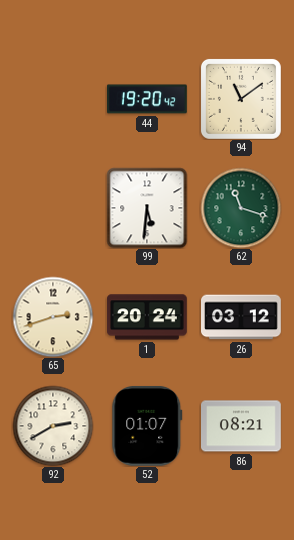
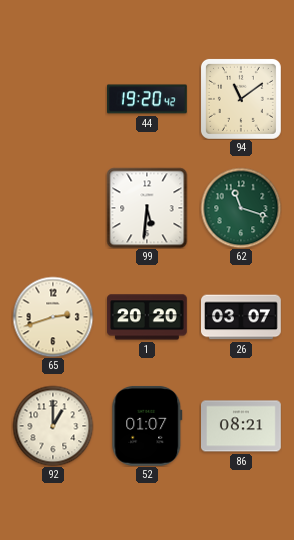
1: 20:24 -> 20:20 (148, 317)
26: 03:12 -> 03:07 (242, 317)
92: 2:40 -> 1:00 (53, 426)
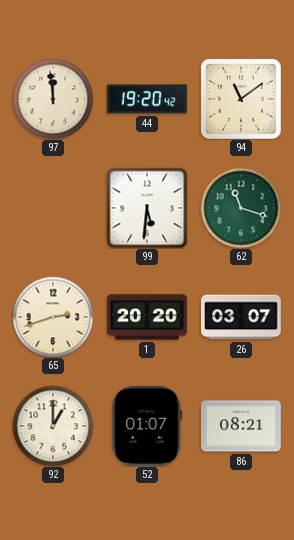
97: none -> 11:59 (53, 99)
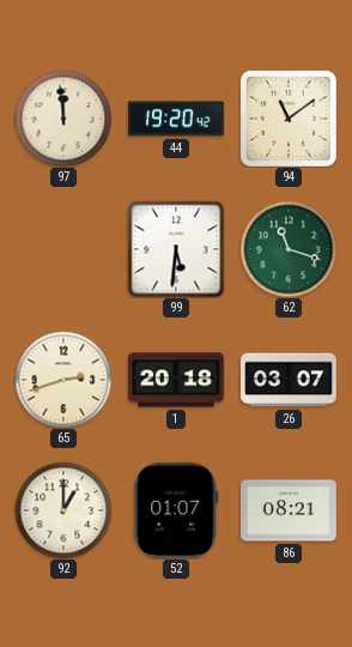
1: 20:20 -> 20:18 (177, 380)
